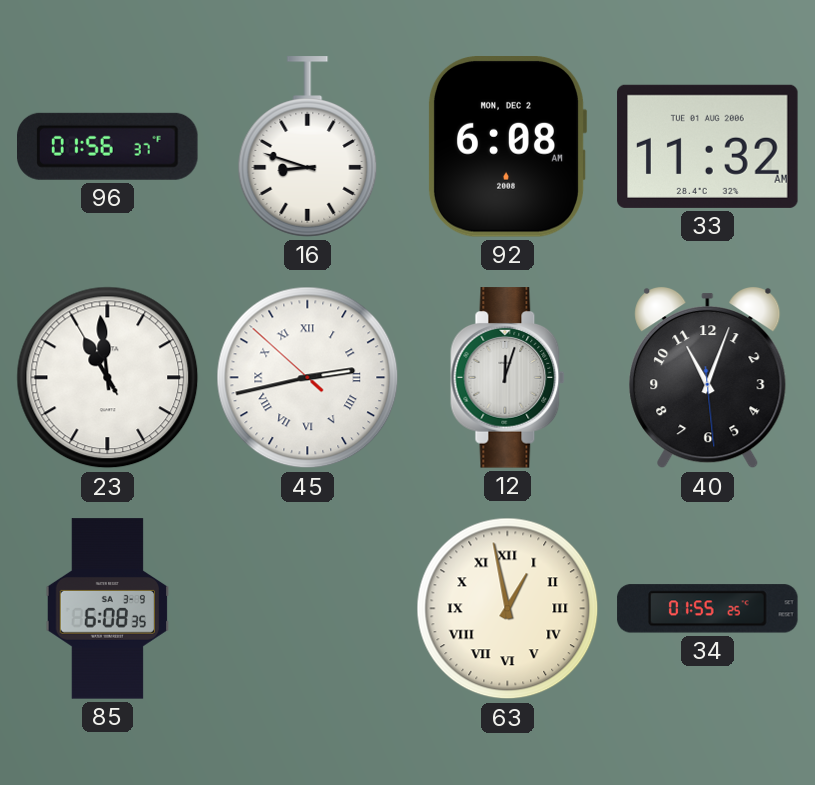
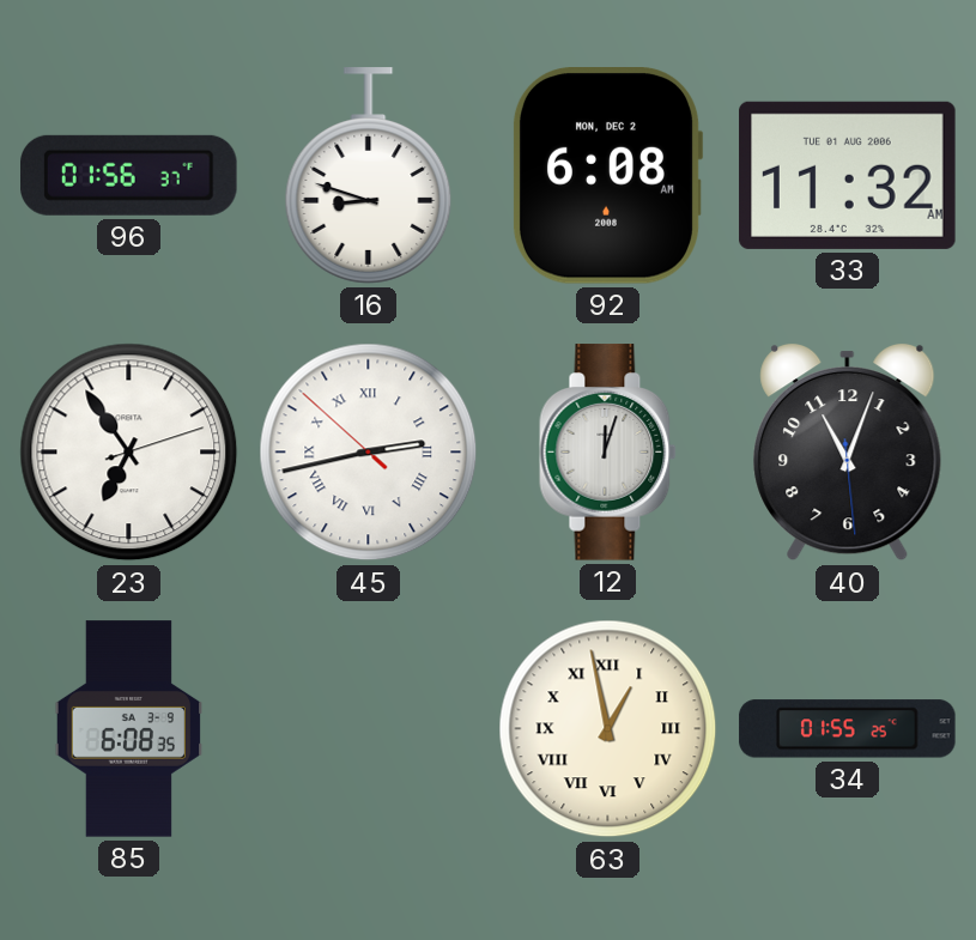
23: 10:58 -> 6:54 (129, 453)
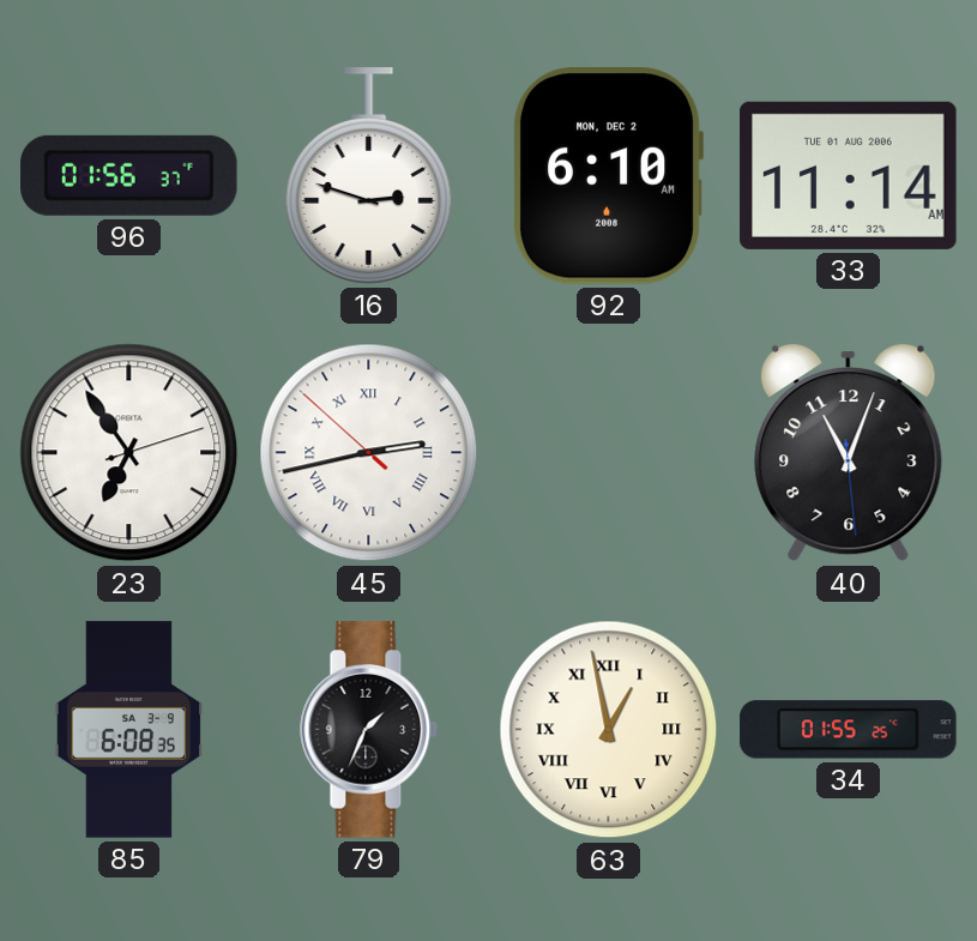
16: 8:48 -> 2:48 (369, 176)
92: 6:08 -> 6:10 (608, 176)
33: 11:32 -> 11:14 (849, 175)
12: 12:03 -> none (608, 453)
79: none -> 1:34 (369, 730)
